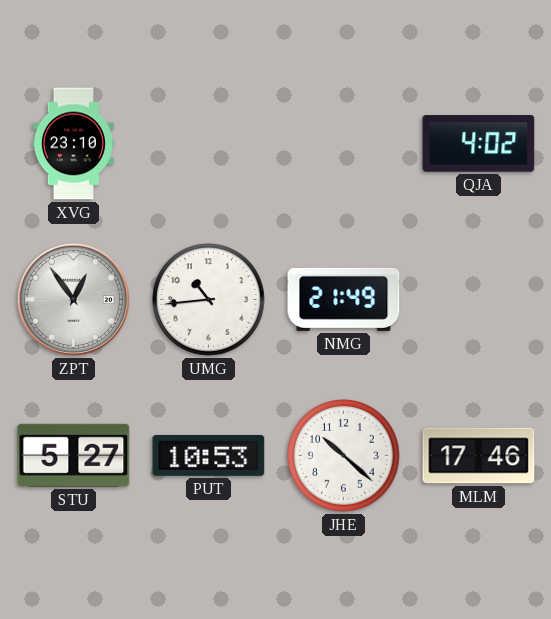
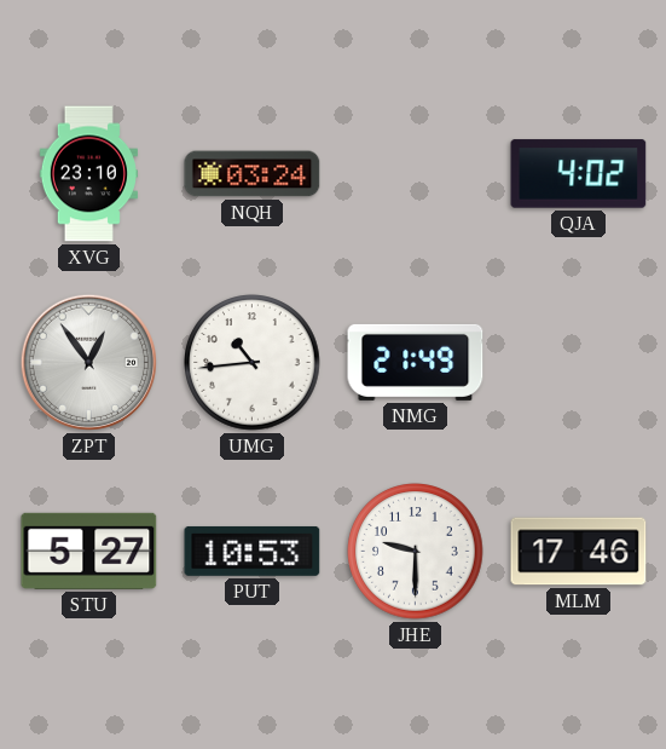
NQH: none -> 03:24 (253, 174)
JHE: 10:22 -> 9:30 (416, 552)
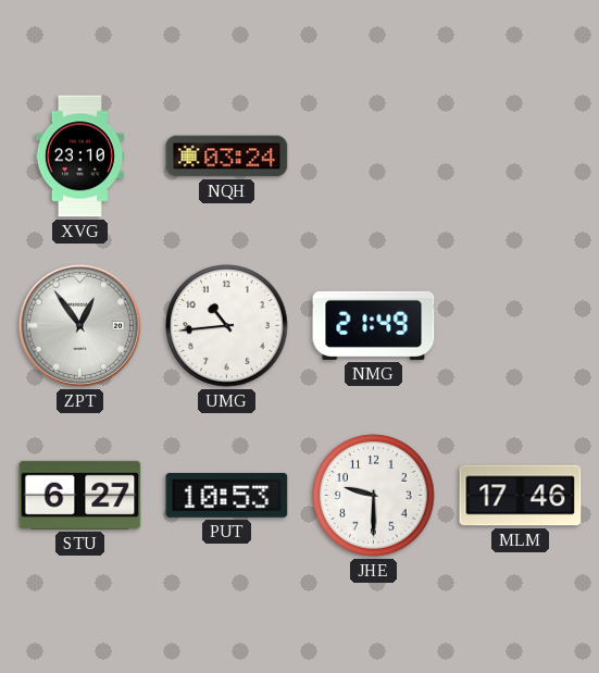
QJA: 4:02 -> none (579, 174)
STU: 5:27 -> 6:27 (80, 495)
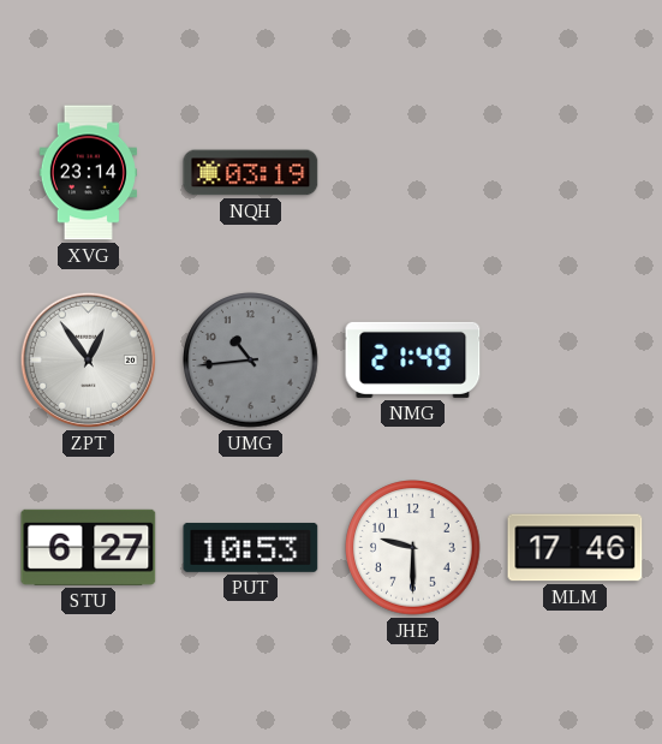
XVG: 23:10 -> 23:14 (88, 173)
NQH: 03:24 -> 03:19 (251, 173)
UMG dial: white -> grey (251, 361)
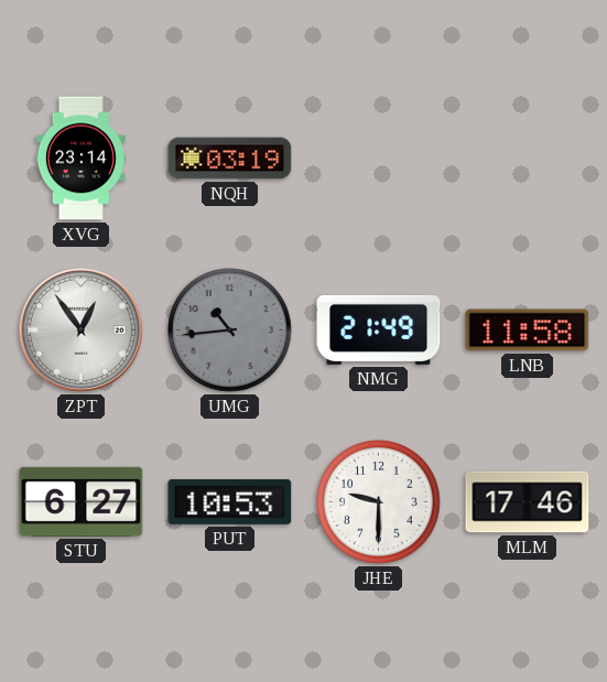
LNB: none -> 11:58 (528, 331)
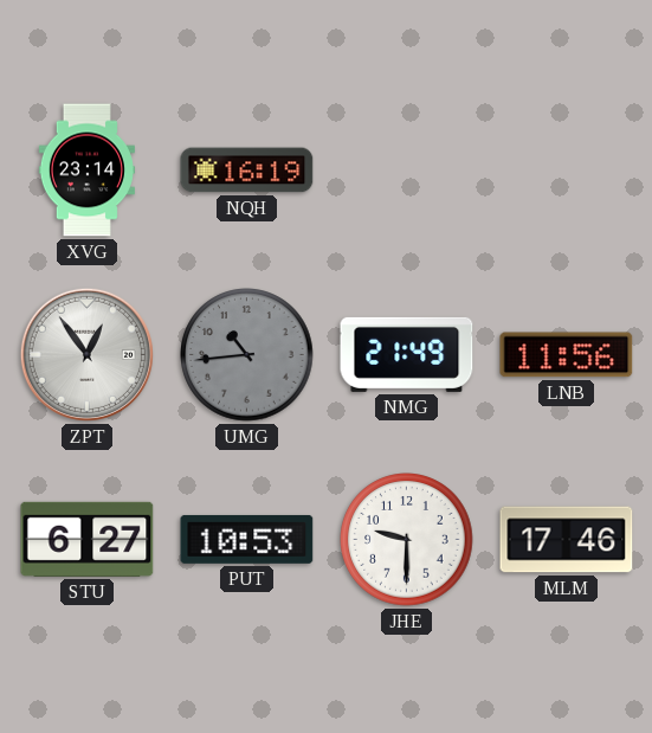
NQH: 03:19 -> 16:19 (247, 171)
LNB: 11:58 -> 11:56 (567, 355)
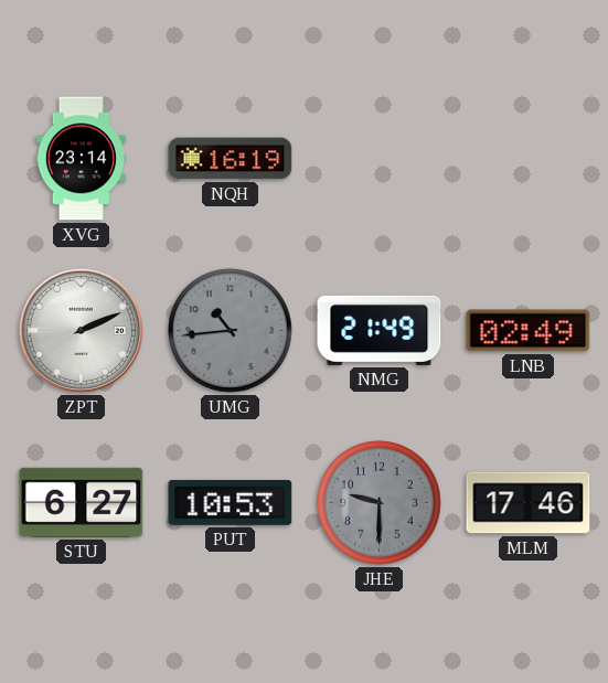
ZPT: 12:54 -> 2:11 (81, 330)
LNB: 11:56 -> 02:49 (529, 331)
JHE dial: white -> grey (380, 503)
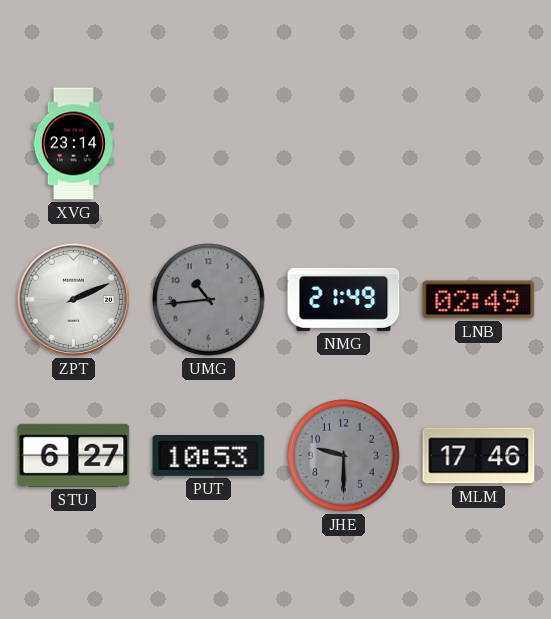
NQH: 16:19 -> none (231, 159)
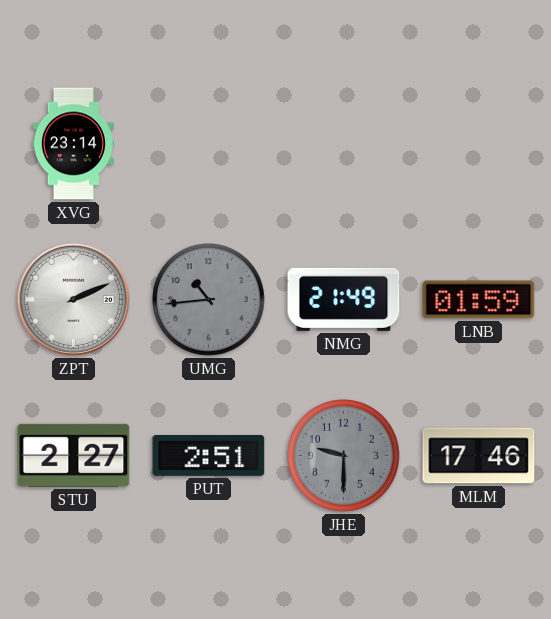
LNB: 02:49 -> 01:59 (479, 300)
STU: 6:27 -> 2:27 (74, 455)
PUT: 10:53 -> 2:51 (209, 455)
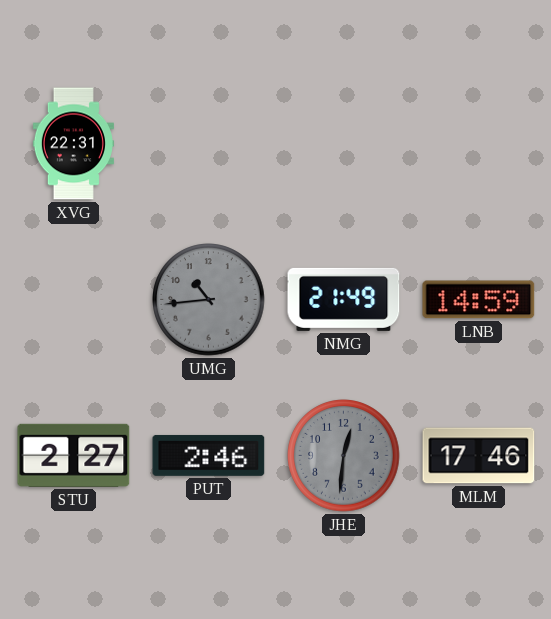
XVG: 23:14 -> 22:31 (73, 144)
ZPT: 2:11 -> none (73, 299)
LNB: 01:59 -> 14:59 (479, 300)
PUT: 2:51 -> 2:46 (209, 455)
JHE: 9:30 -> 12:31 (344, 456)
